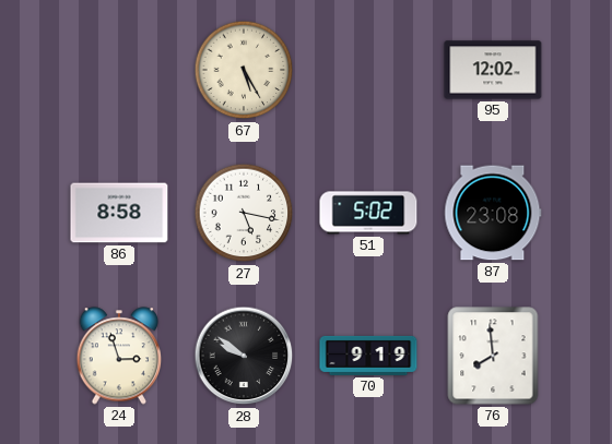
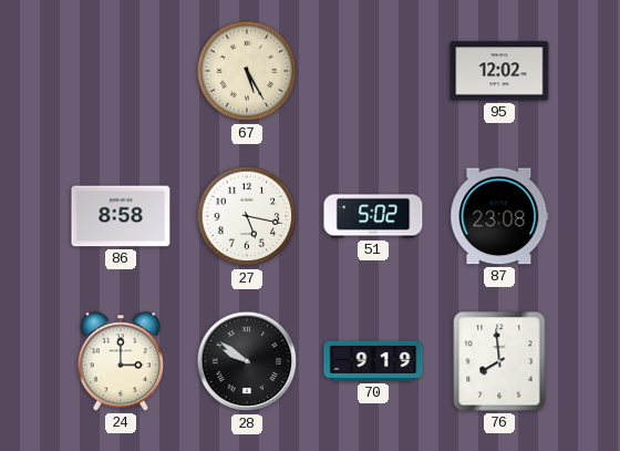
24: 2:57 -> 3:00 (121, 361)
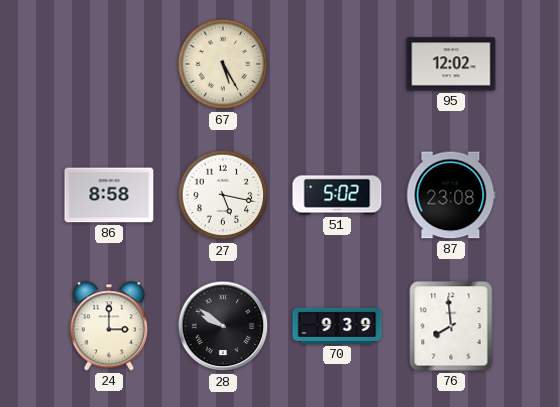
70: 9:19 -> 9:39 (337, 326)
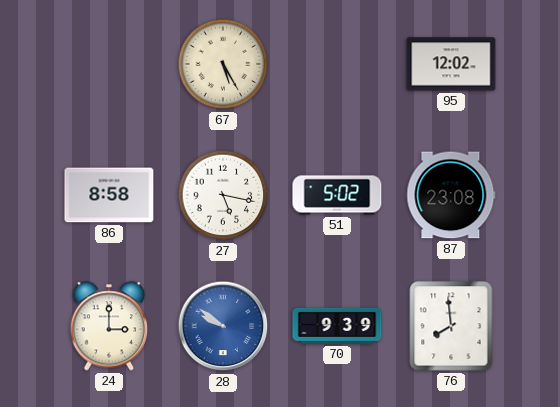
28 dial: black -> blue (223, 326)
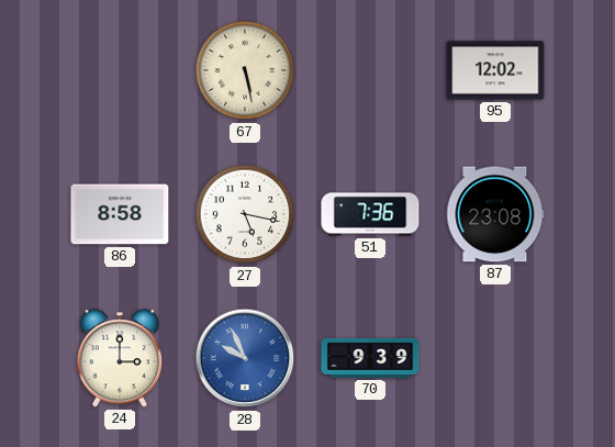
67: 5:25 -> 5:28 (245, 70)
51: 5:02 -> 7:36 (370, 214)
28: 9:51 -> 9:56 (245, 358)
76: 7:59 -> none (451, 326)
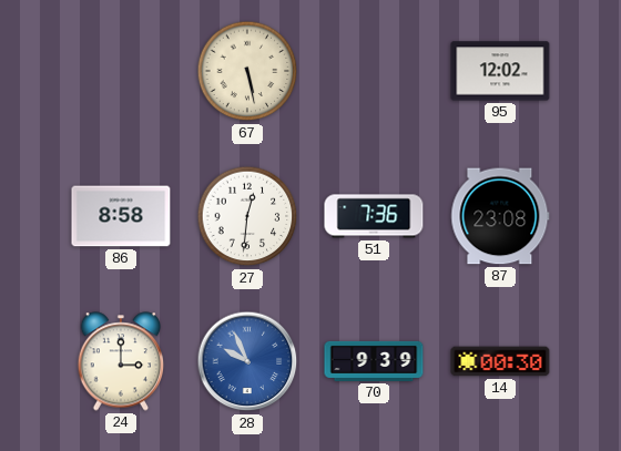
27: 5:17 -> 12:31 (247, 216)
14: none -> 00:30 (500, 361)
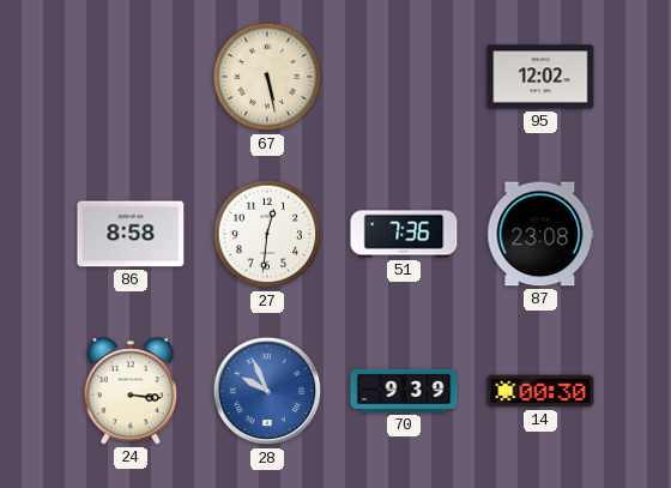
24: 3:00 -> 3:16 (131, 391)
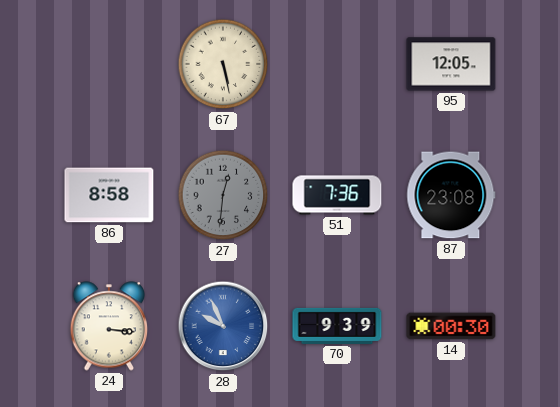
95: 12:02 -> 12:05 (451, 64)
27 dial: white -> grey (223, 195)
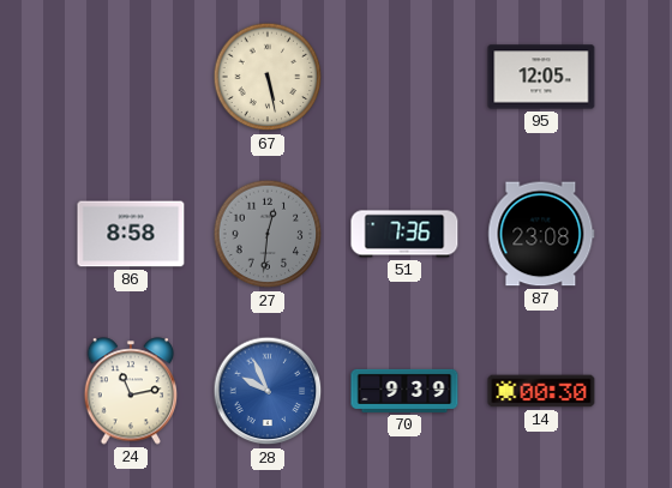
24: 3:16 -> 11:13 (131, 391)
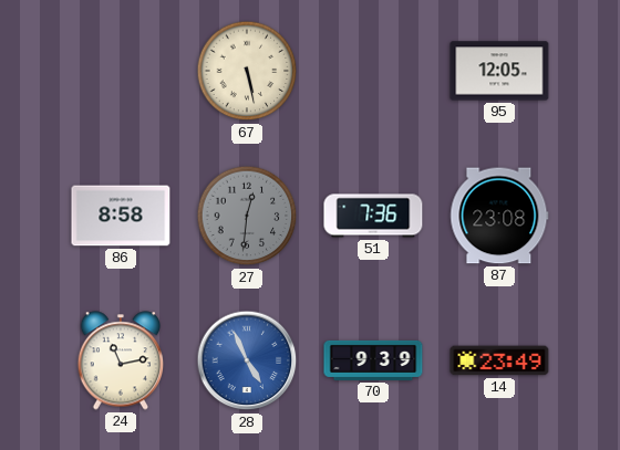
28: 9:56 -> 4:56 (247, 360)
14: 00:30 -> 23:49 (499, 360)
